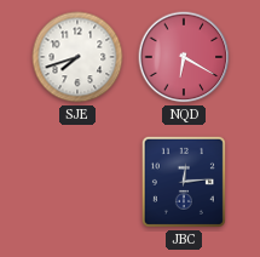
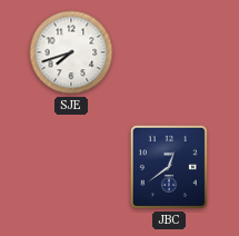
NQD: 6:20 -> none (184, 57)
JBC: 12:14 -> 12:39 (169, 167)
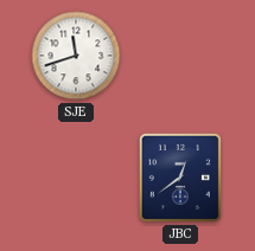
SJE: 7:42 -> 11:42 (76, 56)
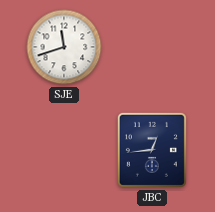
JBC: 12:39 -> 12:44 (152, 150)
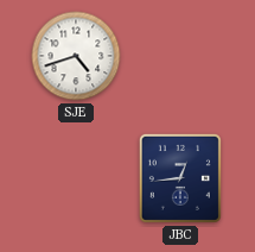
SJE: 11:42 -> 4:42 (76, 56)
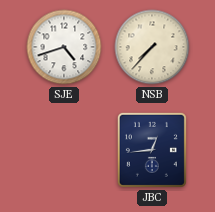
NSB: none -> 7:37 (152, 47)
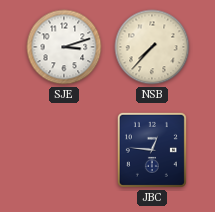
SJE: 4:42 -> 3:12 (64, 47)
JBC: 12:44 -> 12:46 (152, 150)
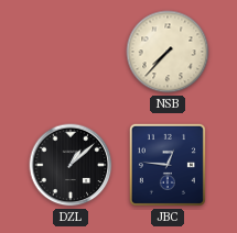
SJE: 3:12 -> none (64, 47)
DZL: none -> 1:08 (71, 165)
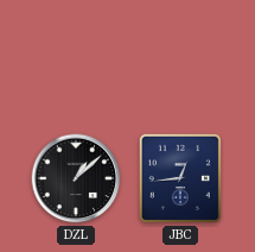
NSB: 7:37 -> none (168, 52)
JBC: 12:46 -> 12:44 (180, 178)
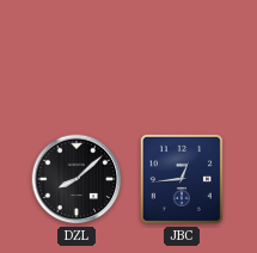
DZL: 1:08 -> 8:08 (77, 179)
